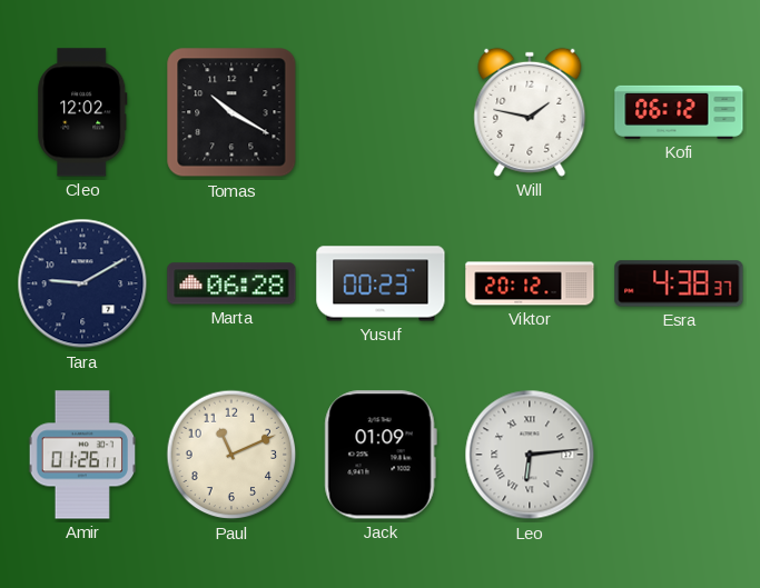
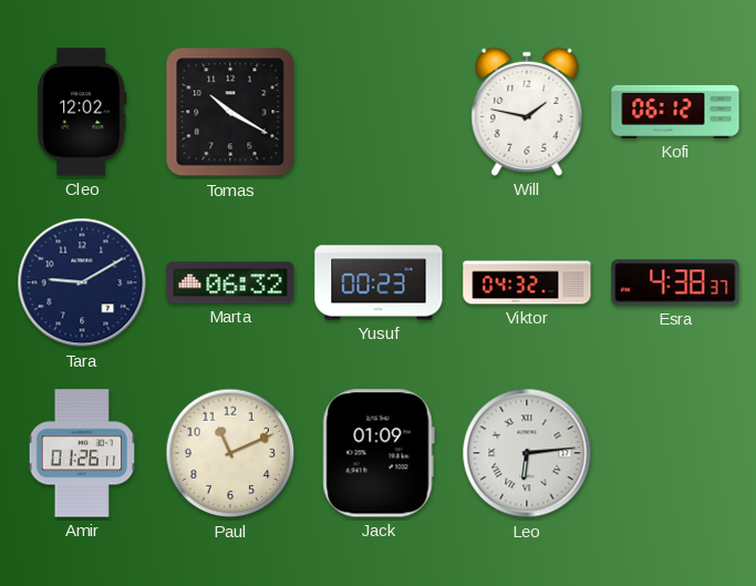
Marta: 06:28 -> 06:32 (230, 282)
Viktor: 20:12 -> 04:32 (527, 282)
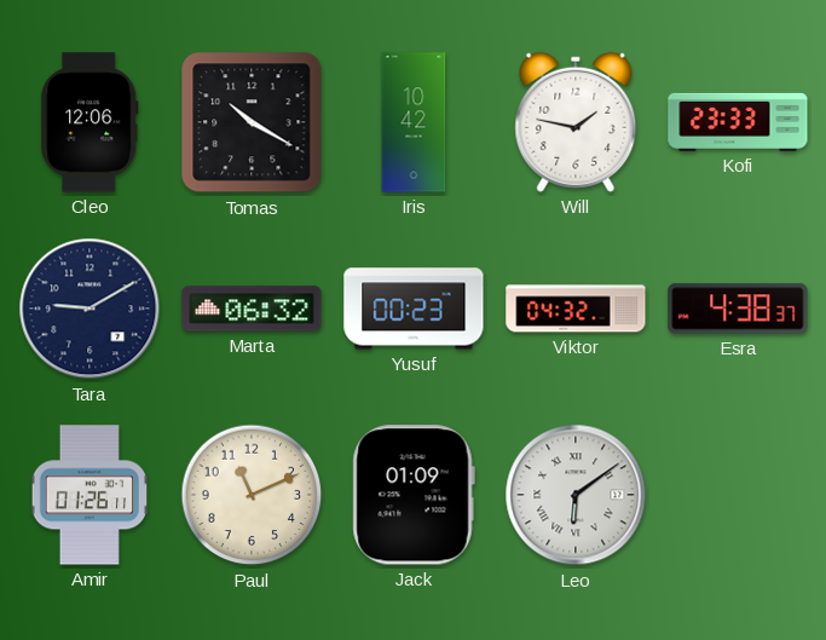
Cleo: 12:02 -> 12:06 (89, 122)
Iris: none -> 10:42 (414, 122)
Kofi: 06:12 -> 23:33 (738, 122)
Leo: 6:14 -> 6:09 (576, 495)
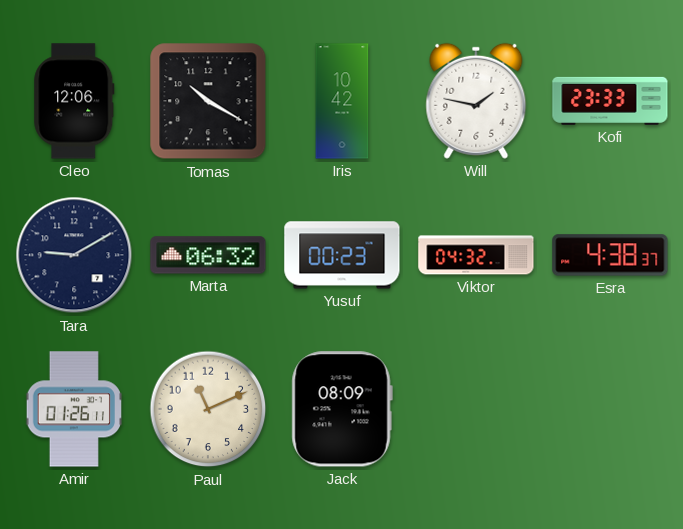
Jack: 01:09 -> 08:09 (342, 409)
Leo: 6:09 -> none (576, 495)
